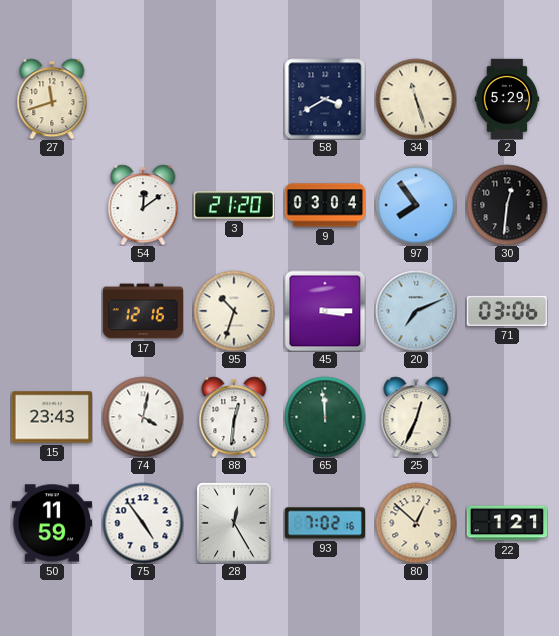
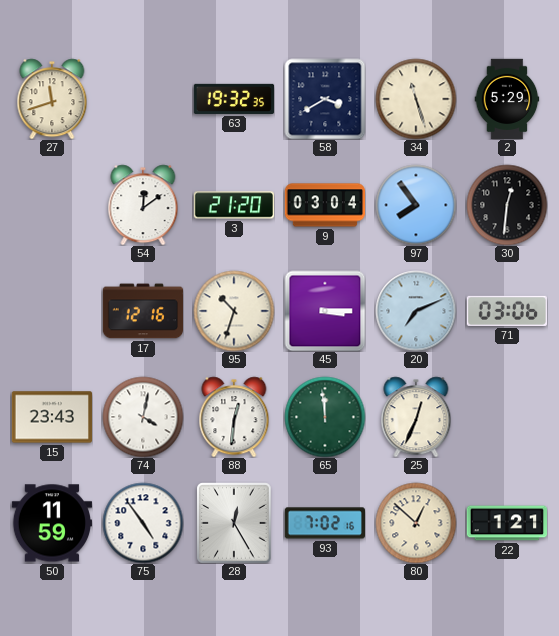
63: none -> 19:32 (234, 99)
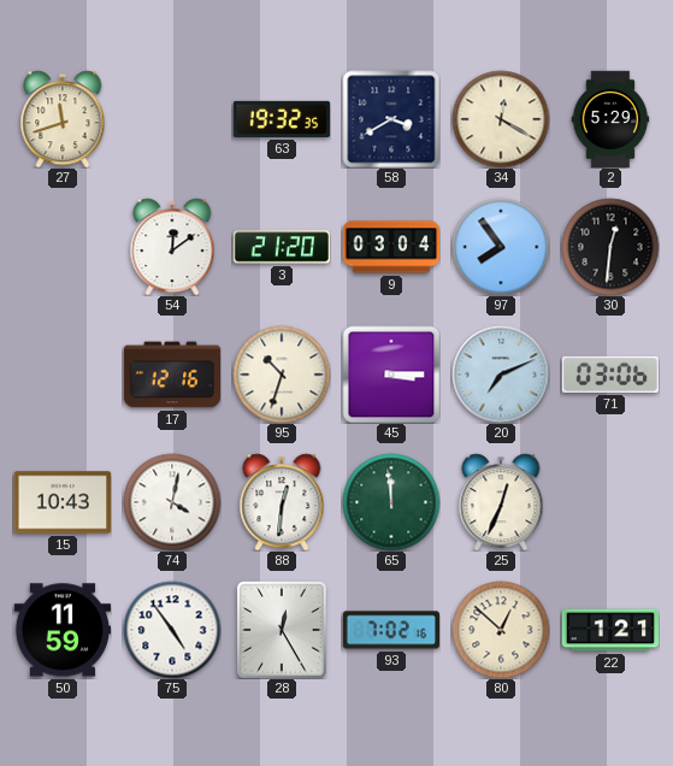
34: 11:27 -> 12:20 (501, 119)
15: 23:43 -> 10:43 (63, 502)
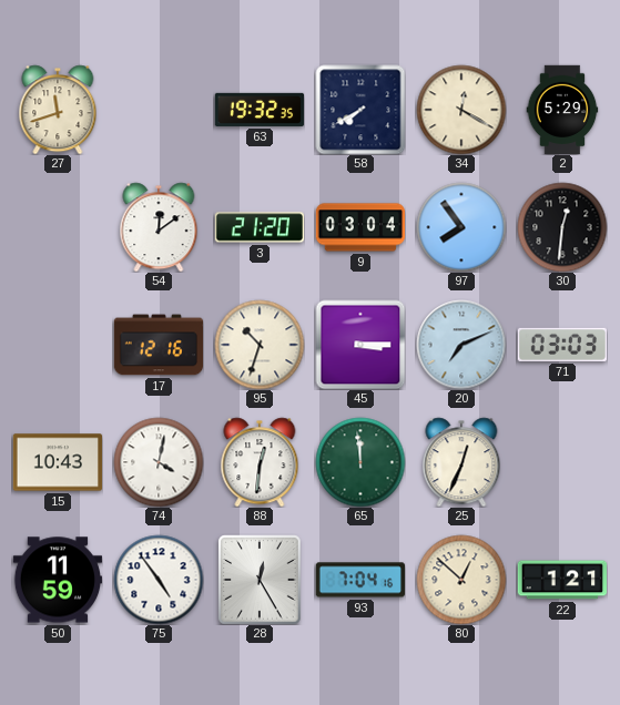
58: 3:40 -> 7:40 (360, 110)
71: 03:06 -> 03:03 (561, 345)
93: 7:02 -> 7:04 (359, 580)
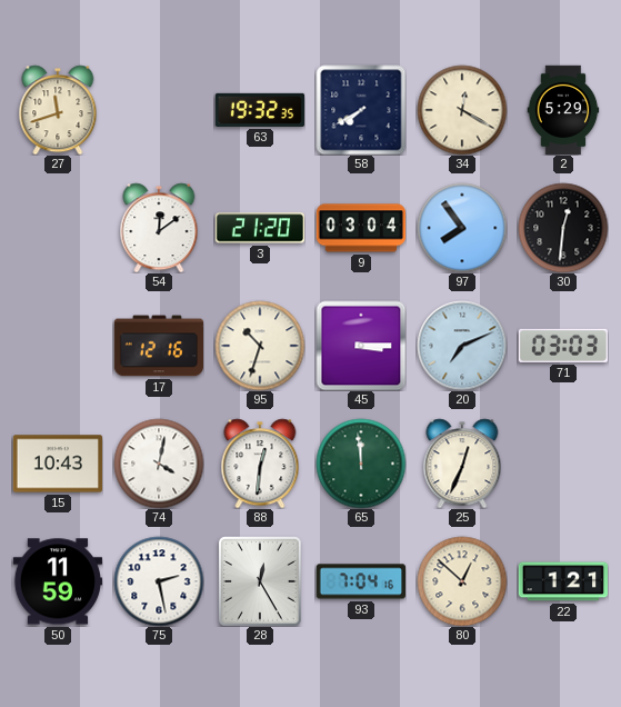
75: 4:54 -> 2:28 (159, 581)
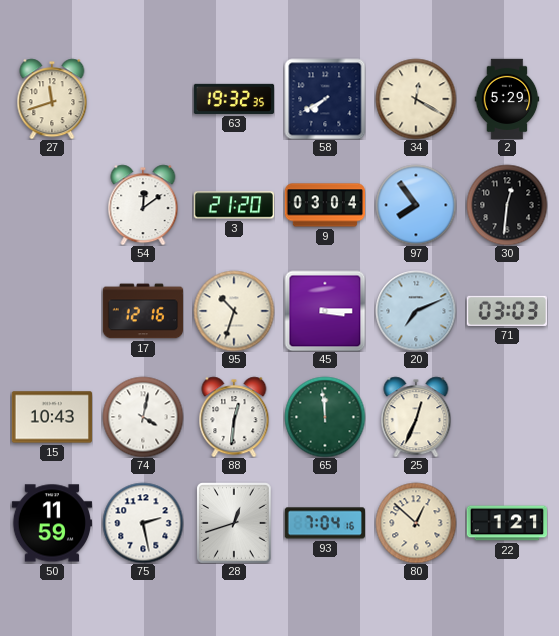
28: 12:25 -> 12:42 (234, 523)
